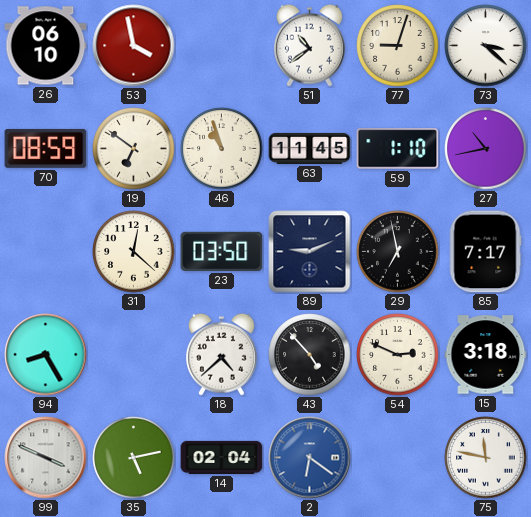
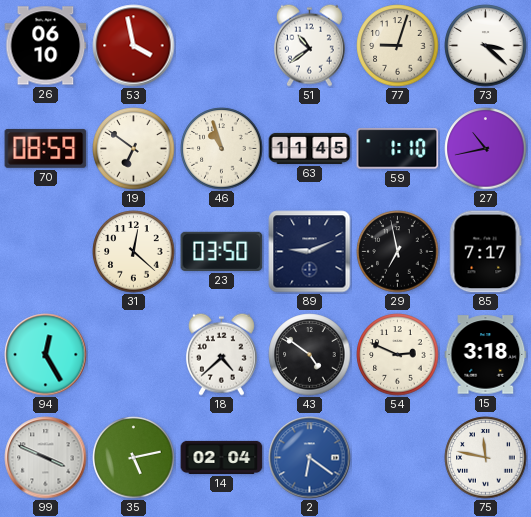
94: 8:25 -> 12:25 (46, 355)
43: 4:53 -> 4:51 (310, 355)
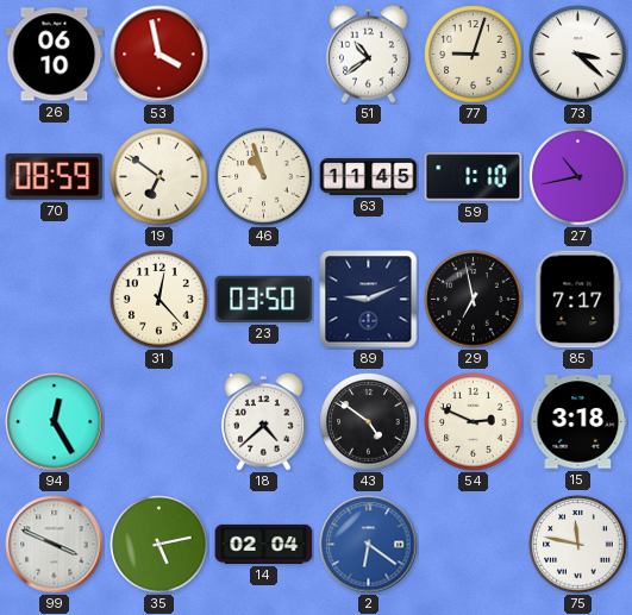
31: 12:22 -> 12:23 (159, 300)
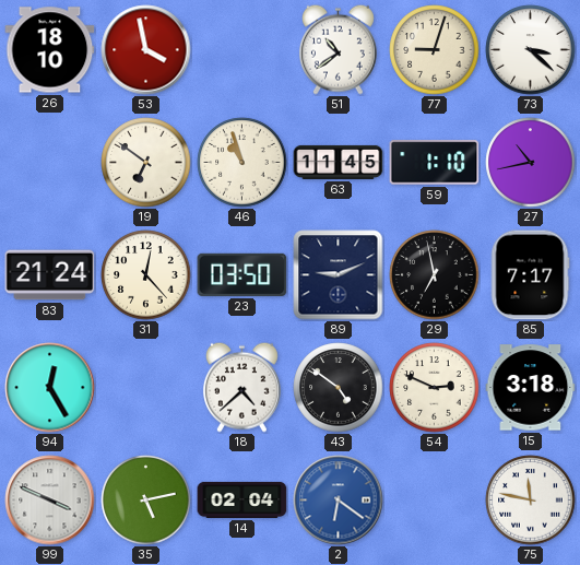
26: 06:10 -> 18:10 (50, 50)
70: 08:59 -> none (55, 176)
83: none -> 21:24 (50, 275)
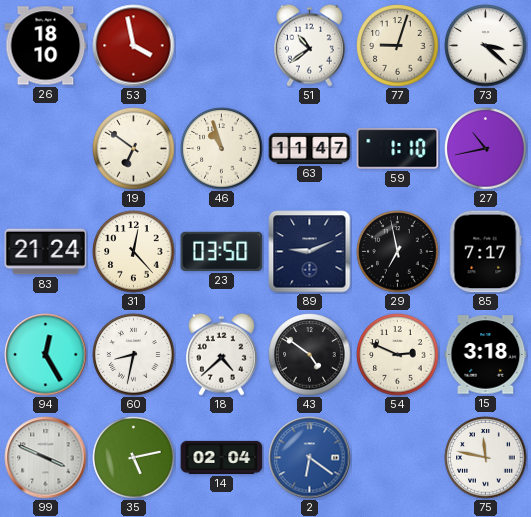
63: 11:45 -> 11:47 (310, 148)
60: none -> 8:32 (134, 355)
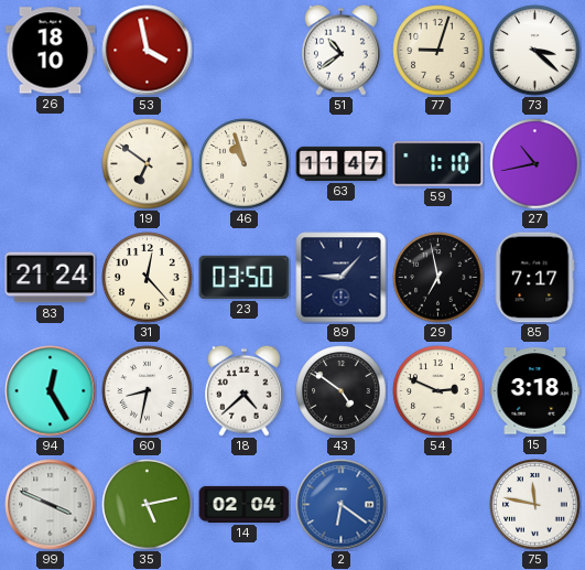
89: 9:11 -> 9:07 (342, 278)
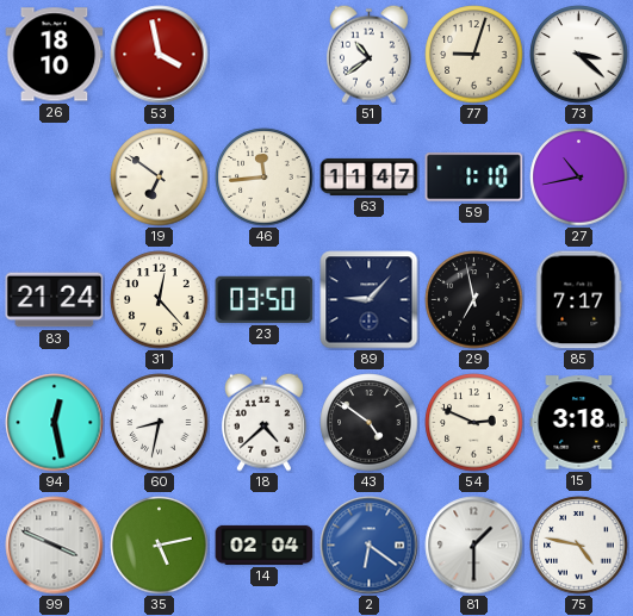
46: 10:57 -> 11:44 (265, 178)
94: 12:25 -> 12:28 (55, 423)
81: none -> 1:30 (474, 546)
75: 11:47 -> 4:47 (579, 546)
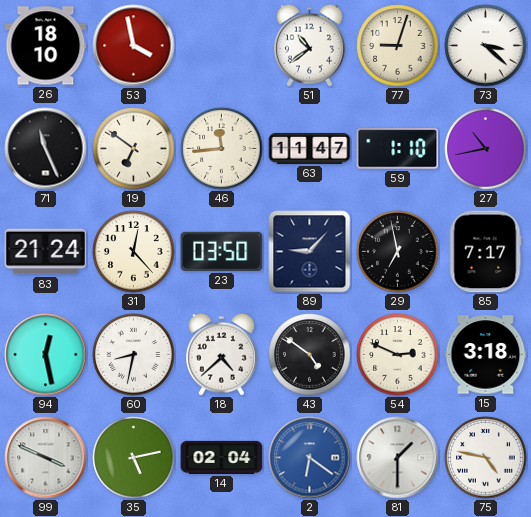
71: none -> 11:26 (46, 149)
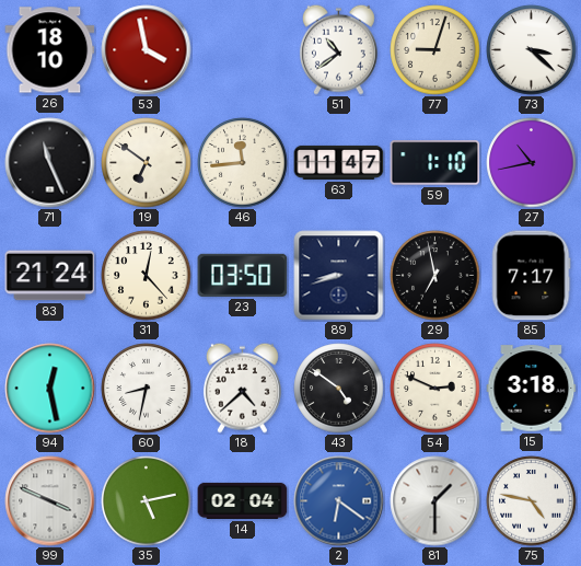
89: 9:07 -> 8:42 (339, 276)
